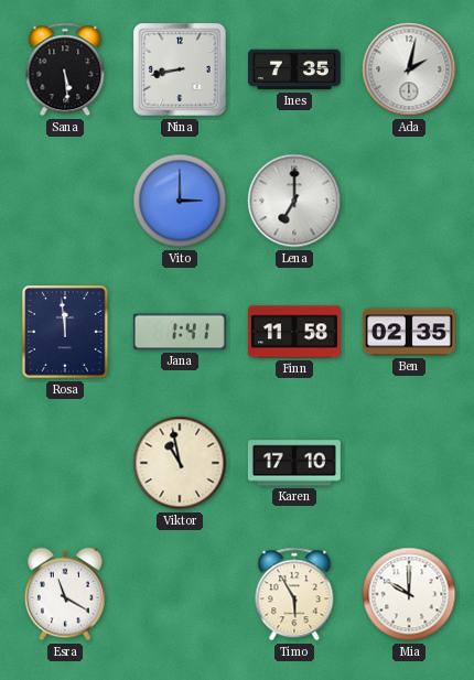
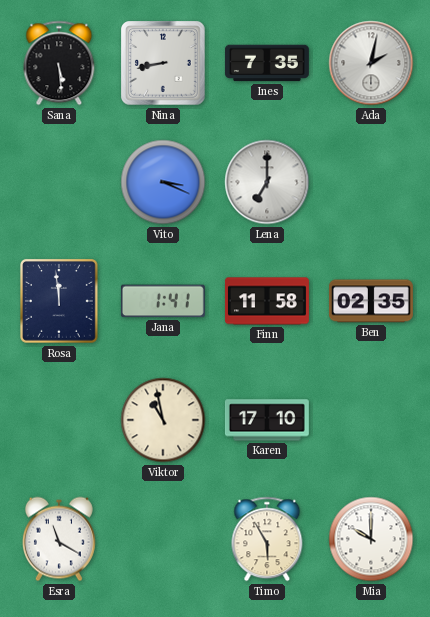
Vito: 3:00 -> 3:19 (163, 182)
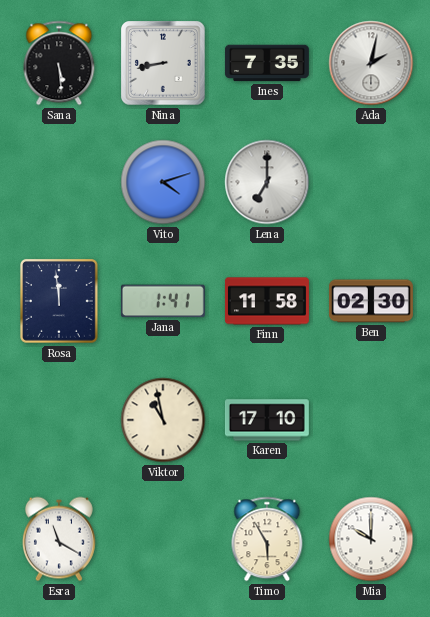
Vito: 3:19 -> 4:12 (163, 182)
Ben: 02:35 -> 02:30 (371, 301)
